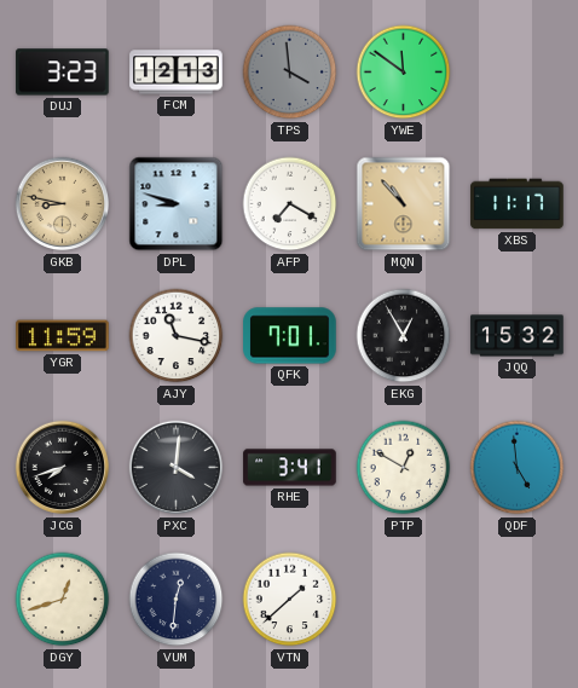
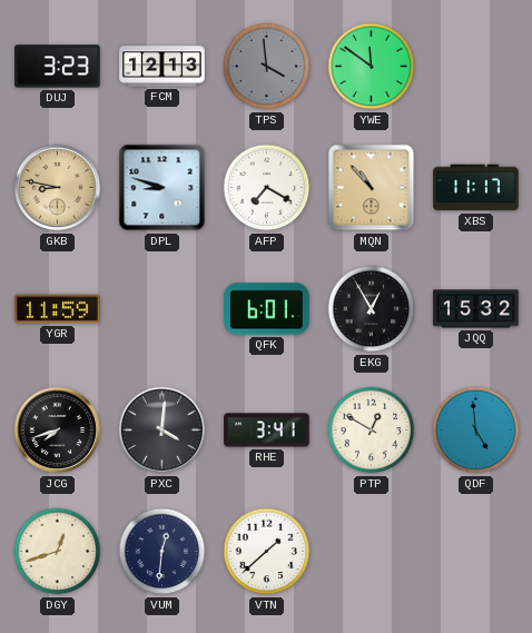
AJY: 11:17 -> none (177, 336)
QFK: 7:01 -> 6:01 (267, 309)
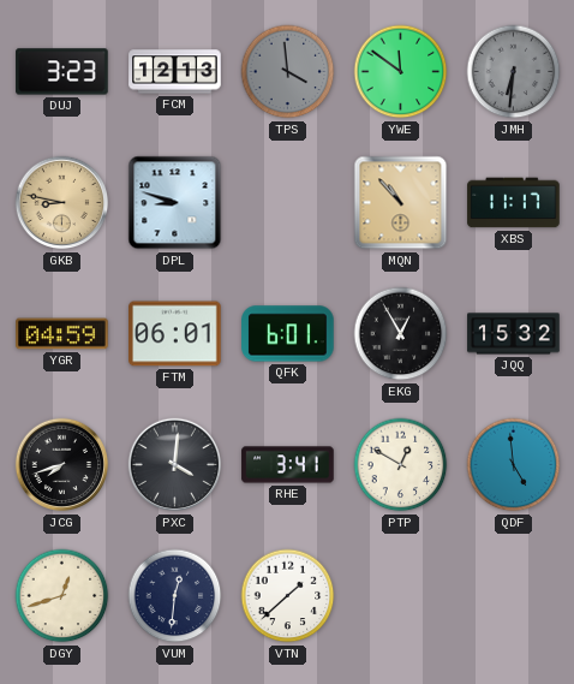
JMH: none -> 6:31 (514, 72)
AFP: 7:20 -> none (267, 188)
YGR: 11:59 -> 04:59 (62, 334)
FTM: none -> 06:01 (175, 334)
